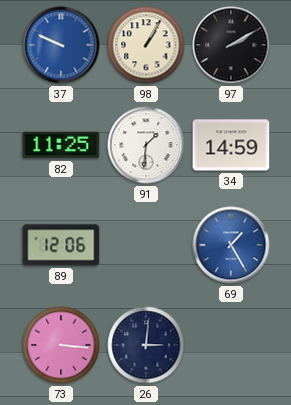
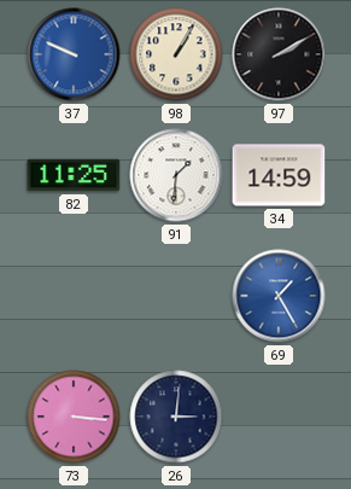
89: 12:06 -> none (61, 245)
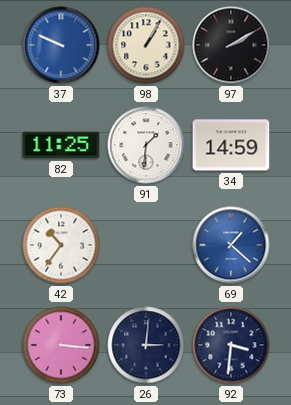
42: none -> 10:36 (61, 245)
69: 1:25 -> 1:22 (231, 245)
92: none -> 3:31 (231, 345)
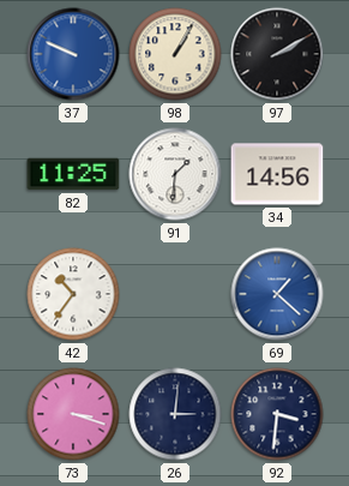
34: 14:59 -> 14:56 (277, 174)
73: 3:16 -> 3:18 (73, 414)
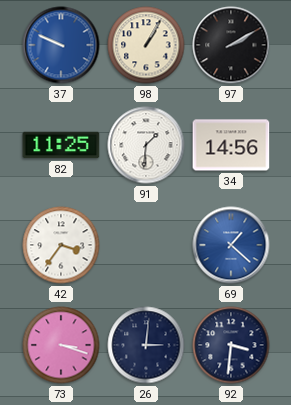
42: 10:36 -> 3:36 (61, 245)
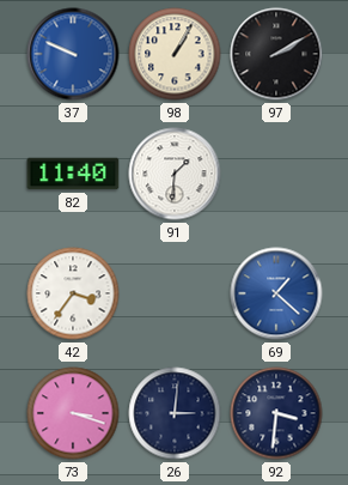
82: 11:25 -> 11:40 (73, 174)
34: 14:56 -> none (231, 145)
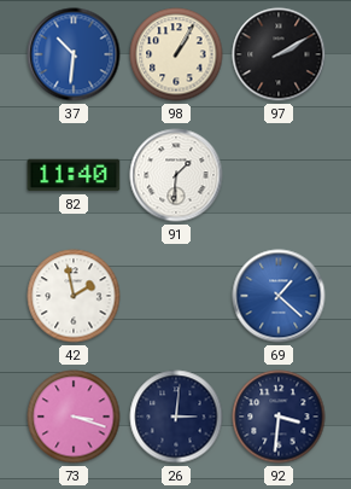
37: 9:49 -> 10:31 (74, 54)
42: 3:36 -> 1:58 (74, 296)
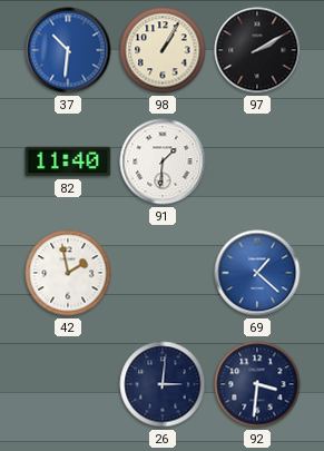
73: 3:18 -> none (74, 417)
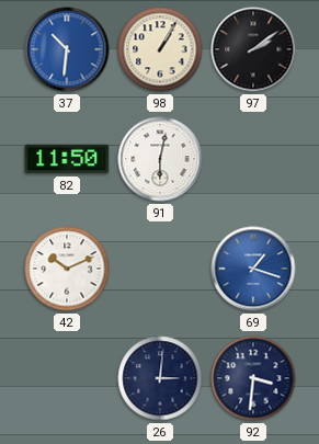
97: 2:10 -> 2:09 (253, 49)
82: 11:40 -> 11:50 (67, 159)
91: 1:31 -> 6:02 (160, 159)
42: 1:58 -> 10:11 (67, 269)
69: 1:22 -> 1:18 (253, 269)
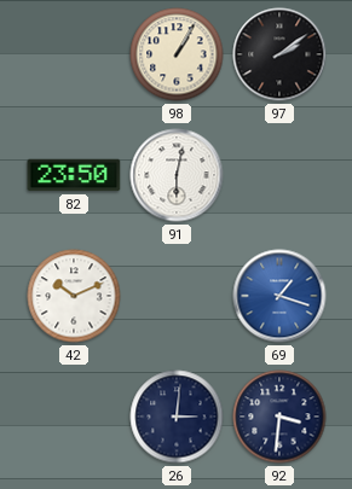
37: 10:31 -> none (67, 49)
82: 11:50 -> 23:50 (74, 175)
